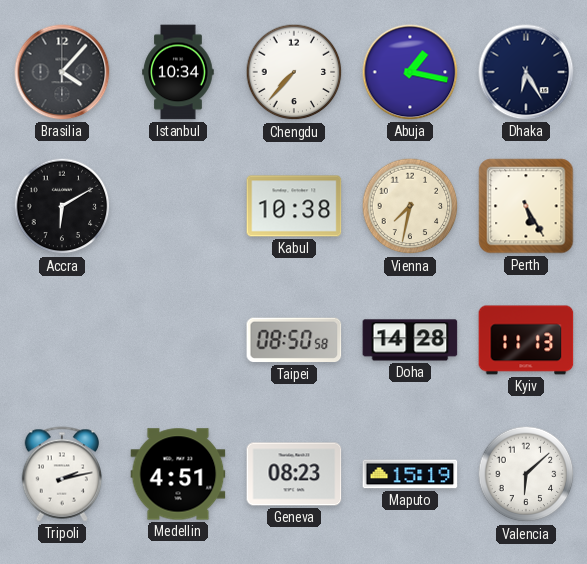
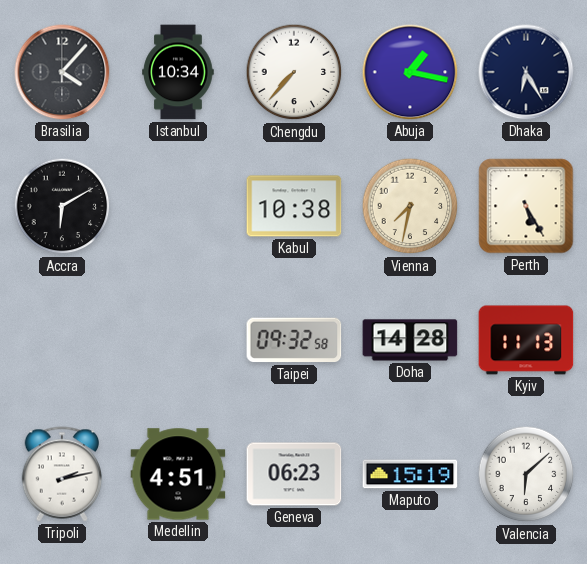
Taipei: 08:50 -> 09:32 (294, 340)
Geneva: 08:23 -> 06:23 (294, 474)
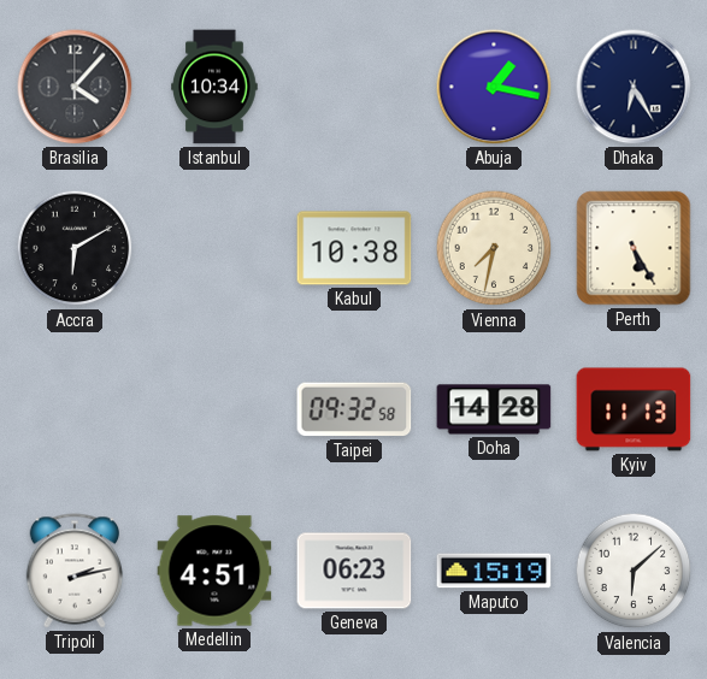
Chengdu: 7:37 -> none (294, 72)
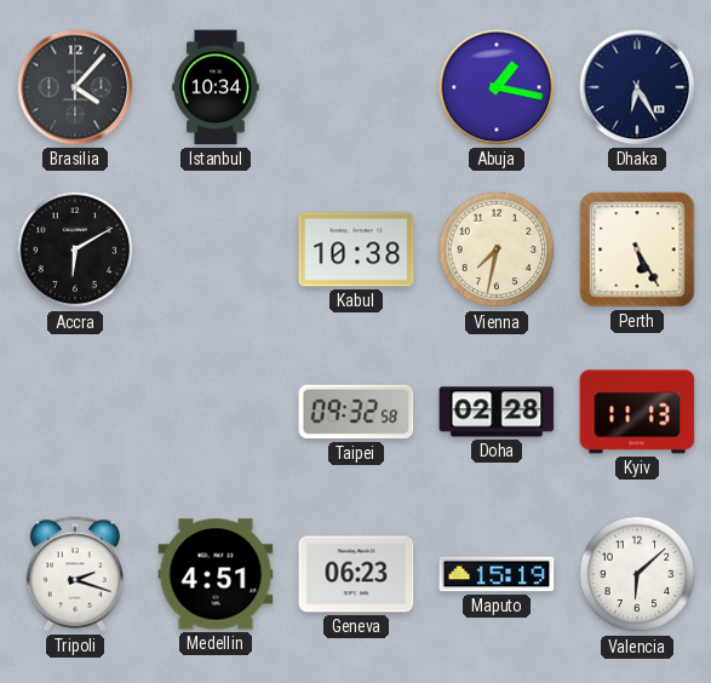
Doha: 14:28 -> 02:28 (497, 412)
Tripoli: 2:13 -> 2:18 (74, 574)
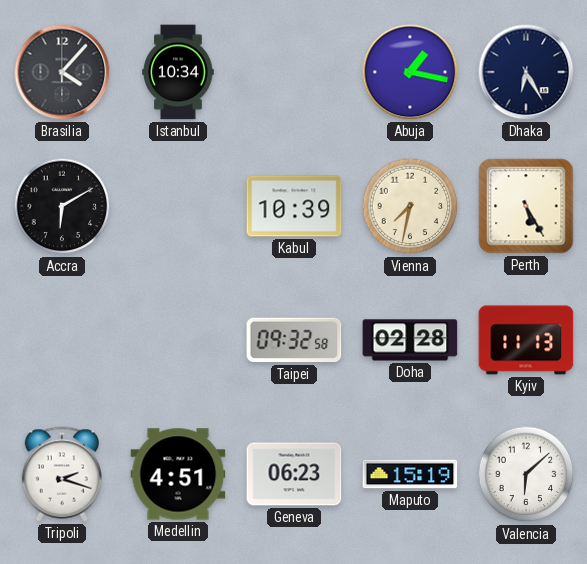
Kabul: 10:38 -> 10:39 (294, 206)
